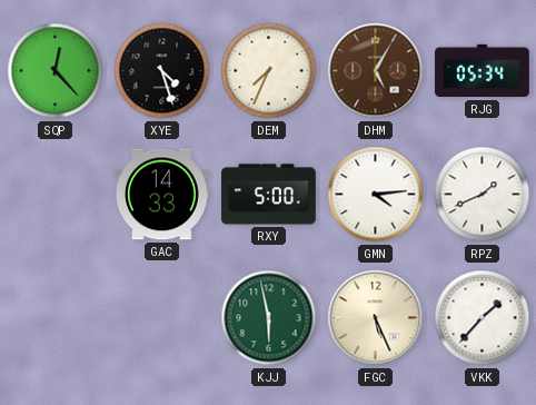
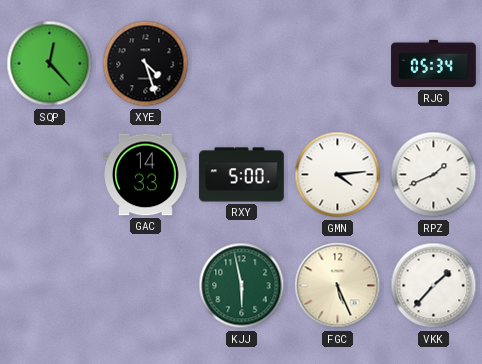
DEM: 7:34 -> none (269, 71)
DHM: 5:05 -> none (376, 71)
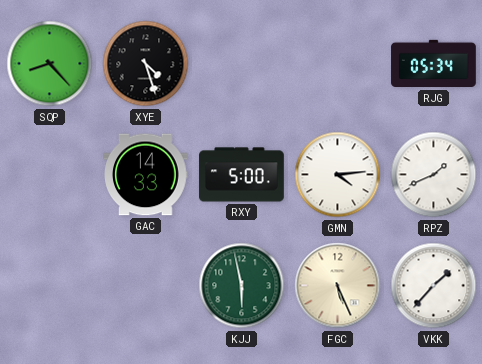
SQP: 12:23 -> 8:23 (50, 64)
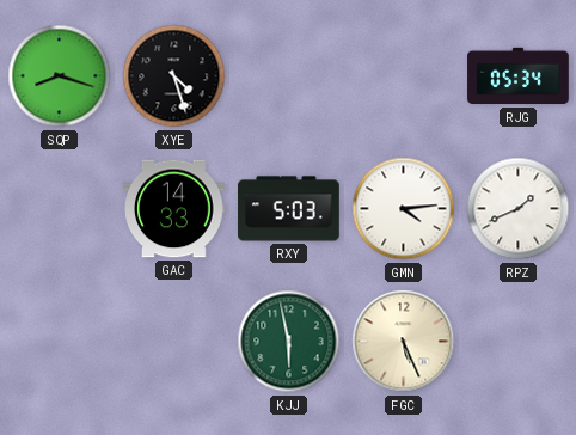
SQP: 8:23 -> 8:18 (60, 76)
RXY: 5:00 -> 5:03 (289, 209)
VKK: 1:37 -> none (434, 286)
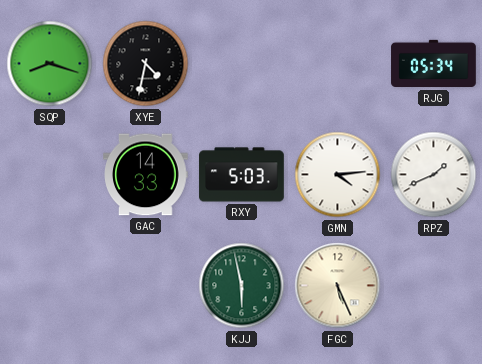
XYE: 4:27 -> 4:32 (146, 64)
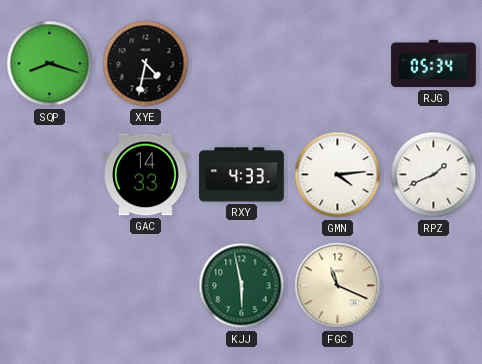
RXY: 5:03 -> 4:33 (242, 175)
FGC: 5:26 -> 11:19 (338, 286)
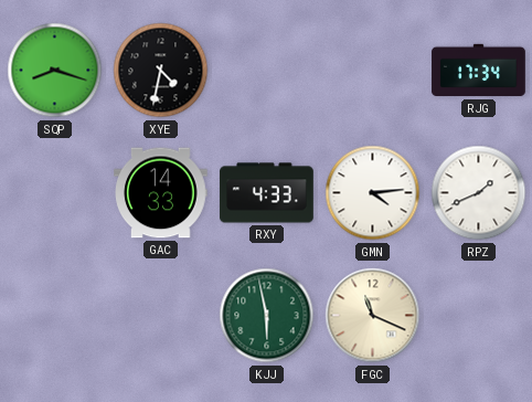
RJG: 05:34 -> 17:34 (479, 71)
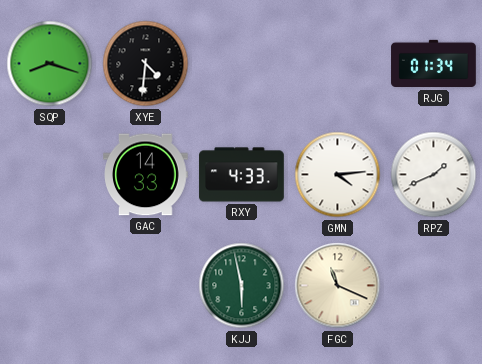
XYE: 4:32 -> 4:31 (146, 64)
RJG: 17:34 -> 01:34 (434, 64)
